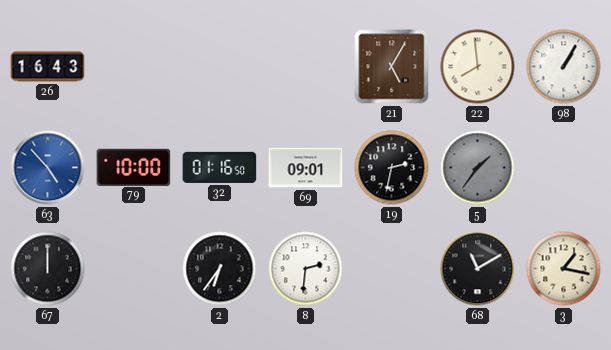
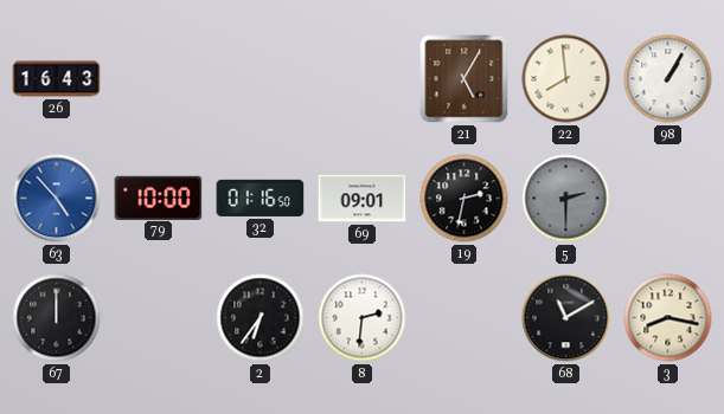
5: 1:36 -> 2:30 (566, 199)
3: 1:17 -> 8:17 (668, 318)
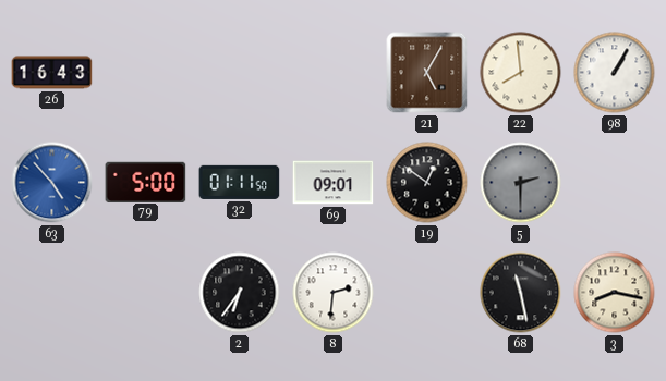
79: 10:00 -> 5:00 (146, 182)
32: 01:16 -> 01:11 (240, 182)
19: 2:32 -> 12:51 (427, 183)
67: 12:00 -> none (57, 318)
68: 11:10 -> 11:28 (521, 293)
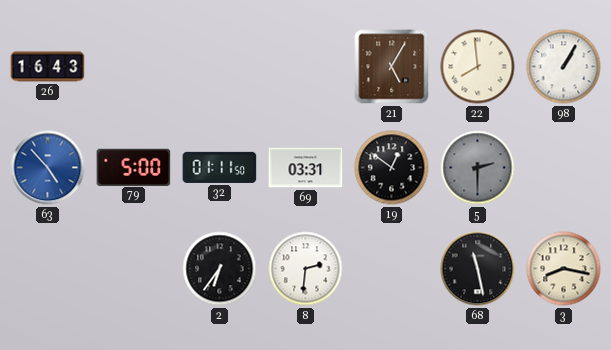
69: 09:01 -> 03:31 (306, 168)
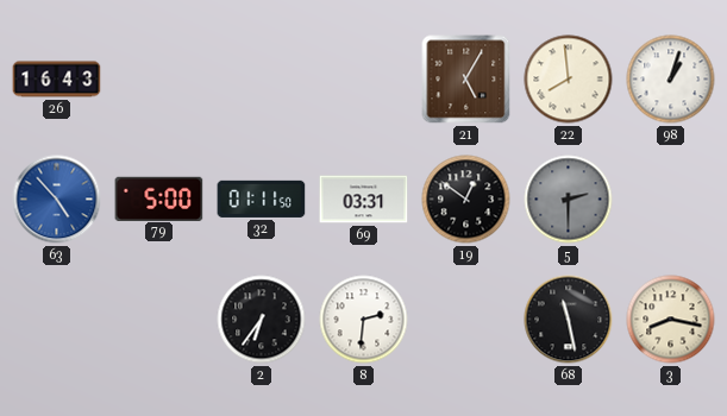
98: 1:05 -> 1:03 (671, 80)
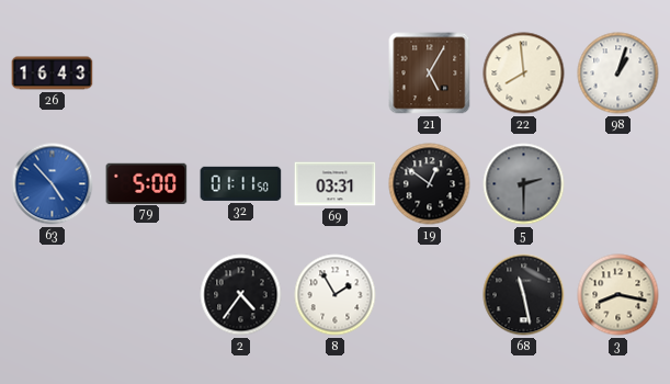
2: 6:36 -> 4:36 (241, 295)
8: 2:31 -> 1:55 (336, 295)
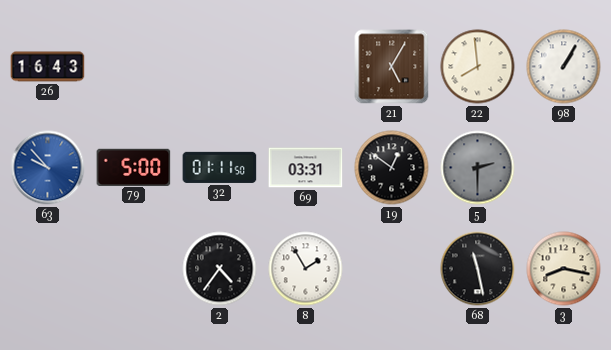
98: 1:03 -> 1:05 (564, 67)
63: 4:53 -> 9:53 (48, 168)
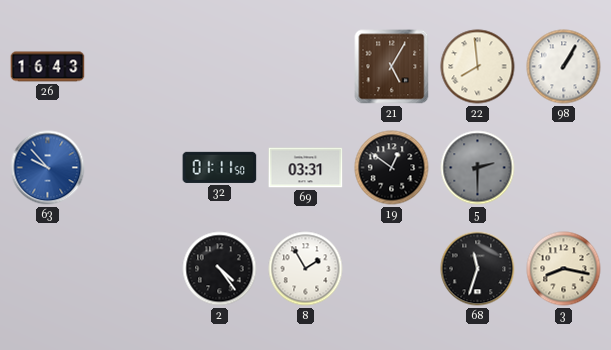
79: 5:00 -> none (134, 167)
2: 4:36 -> 4:24 (220, 269)
68: 11:28 -> 11:33 (478, 269)
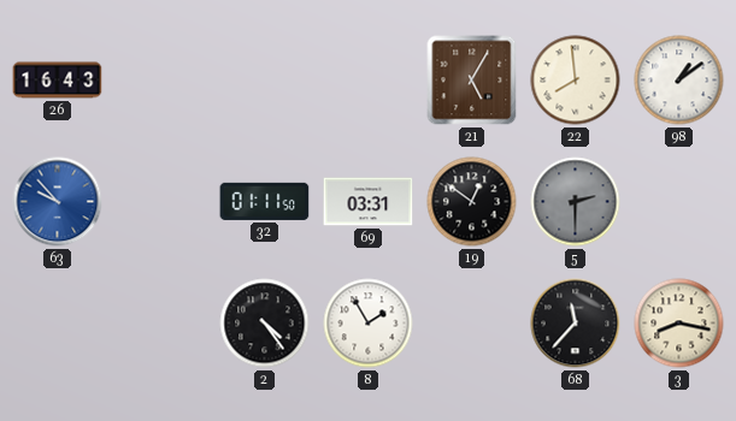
98: 1:05 -> 1:09 (679, 81)
68: 11:33 -> 11:37 (576, 324)
